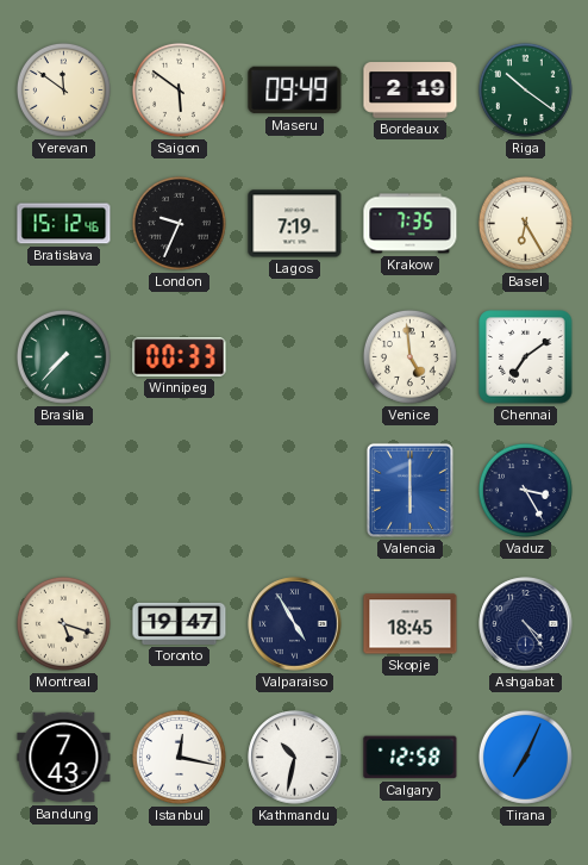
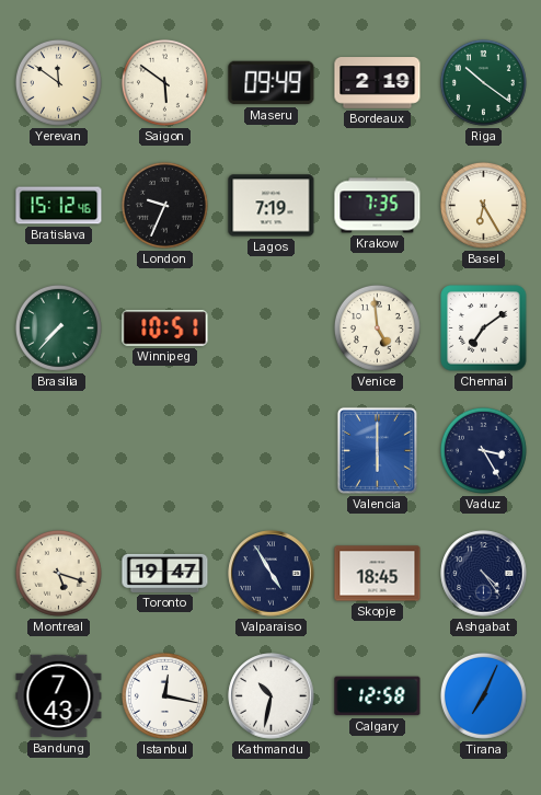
Winnipeg: 00:33 -> 10:51 (165, 329)
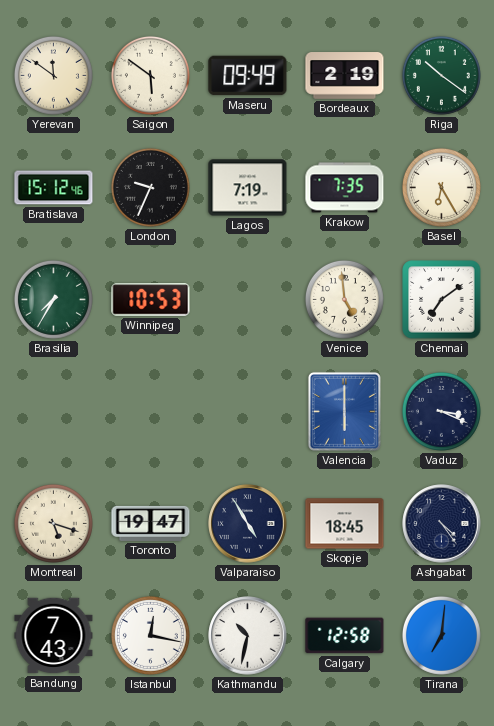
Brasilia: 7:37 -> 7:35 (53, 299)
Winnipeg: 10:51 -> 10:53 (151, 300)
Vaduz: 3:25 -> 3:19 (441, 411)
Tirana: 7:04 -> 7:01 (441, 635)
